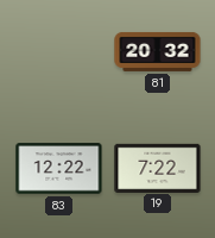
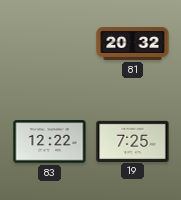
19: 7:22 -> 7:25 (133, 141)
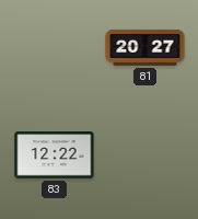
81: 20:32 -> 20:27 (145, 47)
19: 7:25 -> none (133, 141)
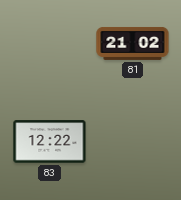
81: 20:27 -> 21:02 (133, 43)
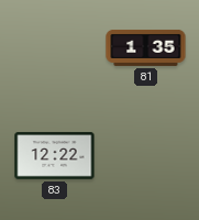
81: 21:02 -> 1:35 (146, 47)
